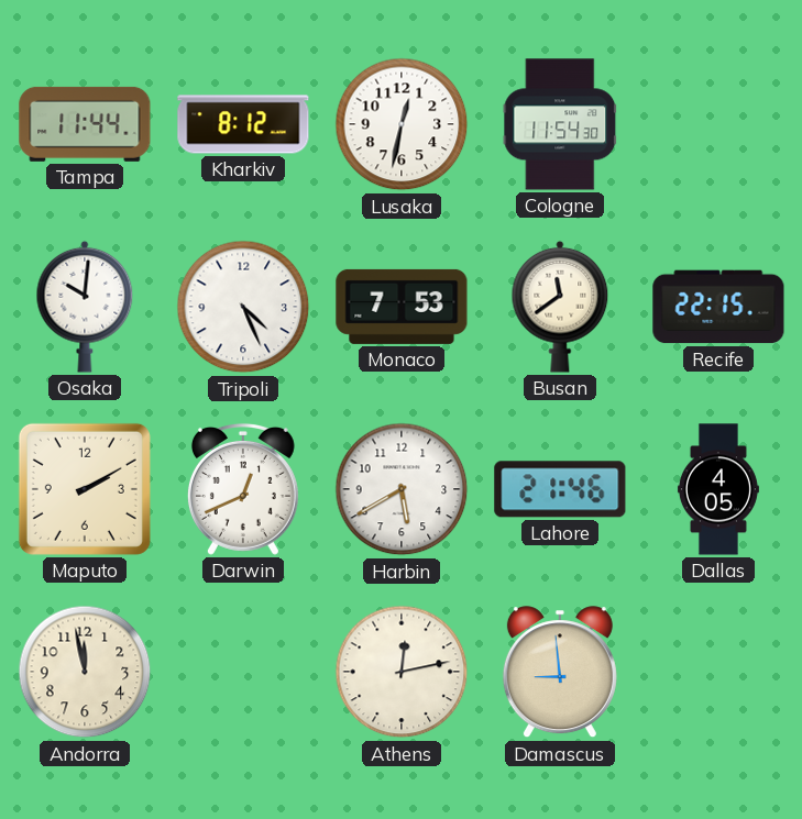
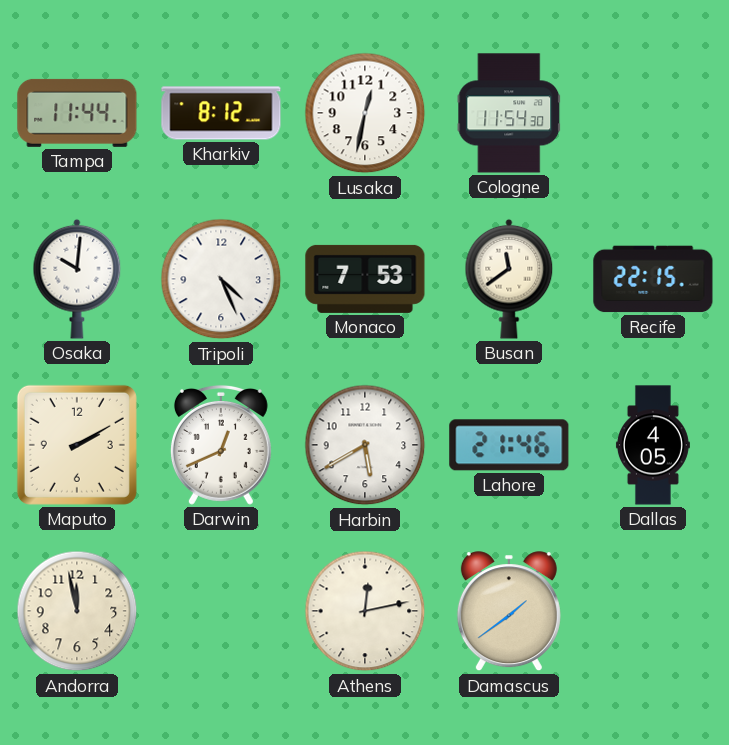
Damascus: 8:59 -> 1:39 (509, 612)
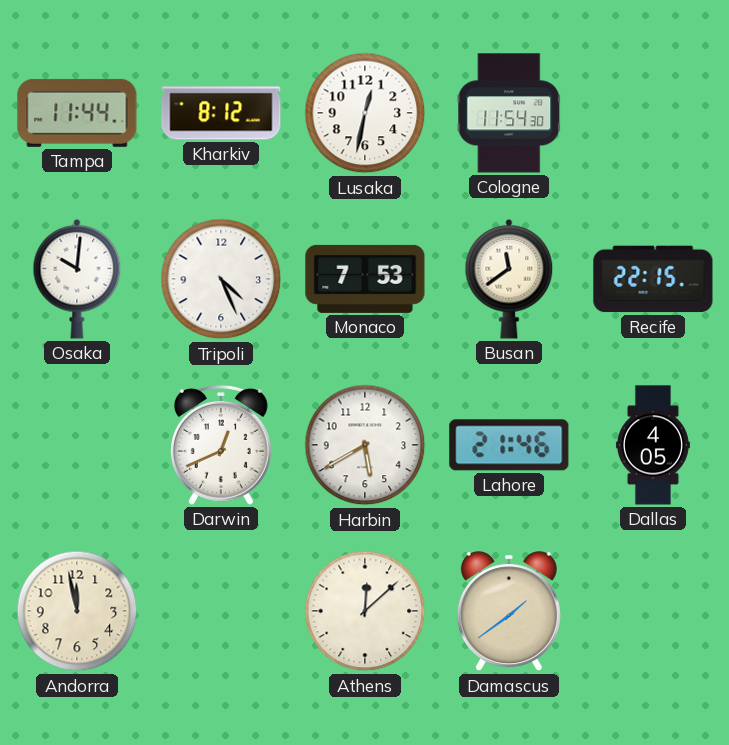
Maputo: 2:10 -> none (77, 445)
Athens: 12:13 -> 12:08 (365, 611)
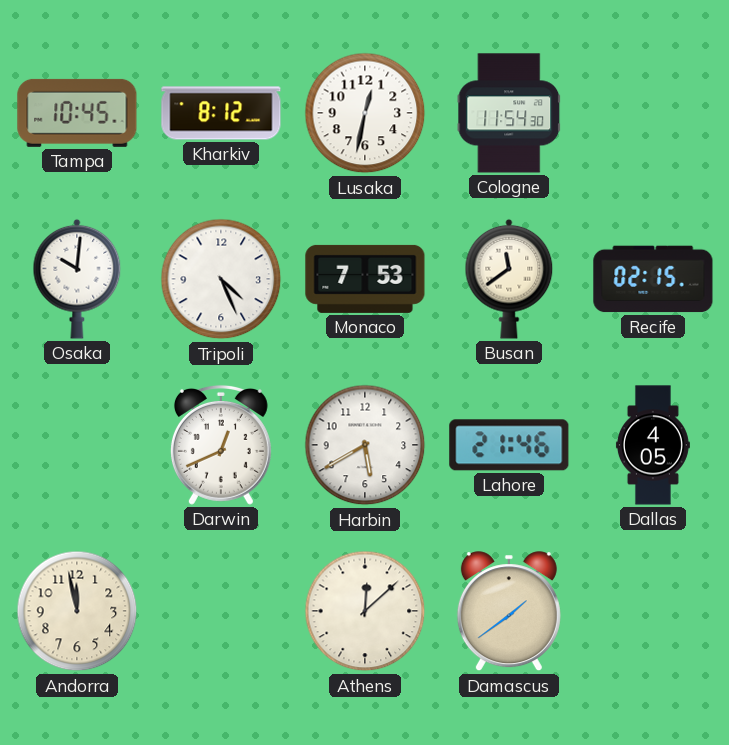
Tampa: 11:44 -> 10:45 (77, 113)
Recife: 22:15 -> 02:15 (653, 279)
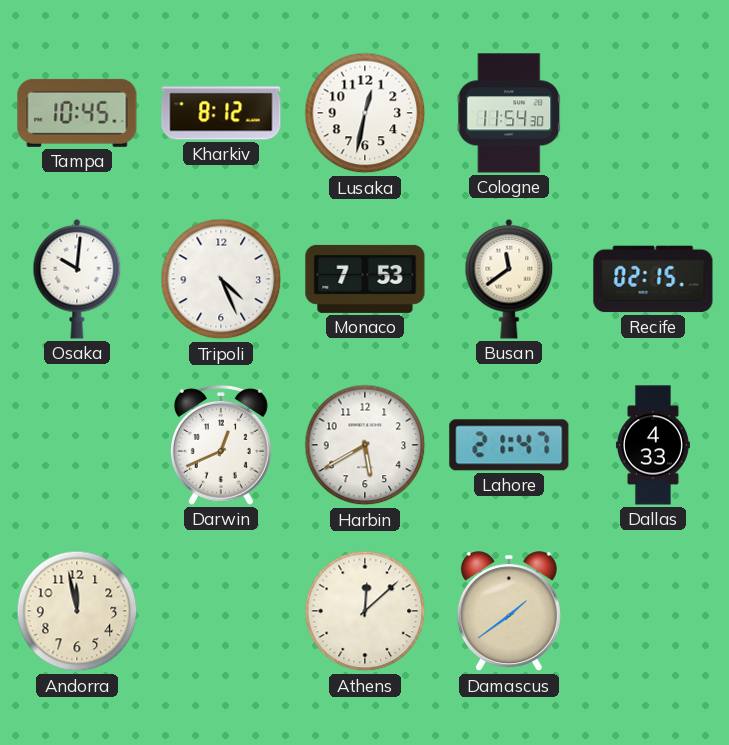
Lahore: 21:46 -> 21:47 (509, 445)
Dallas: 4:05 -> 4:33 (653, 445)
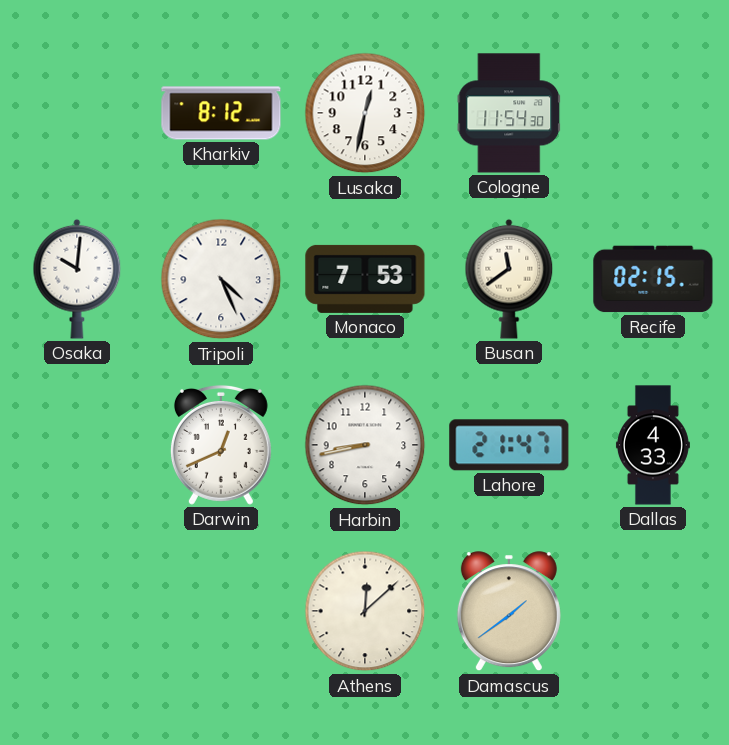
Tampa: 10:45 -> none (77, 113)
Harbin: 5:40 -> 8:43 (365, 445)
Andorra: 11:58 -> none (77, 611)
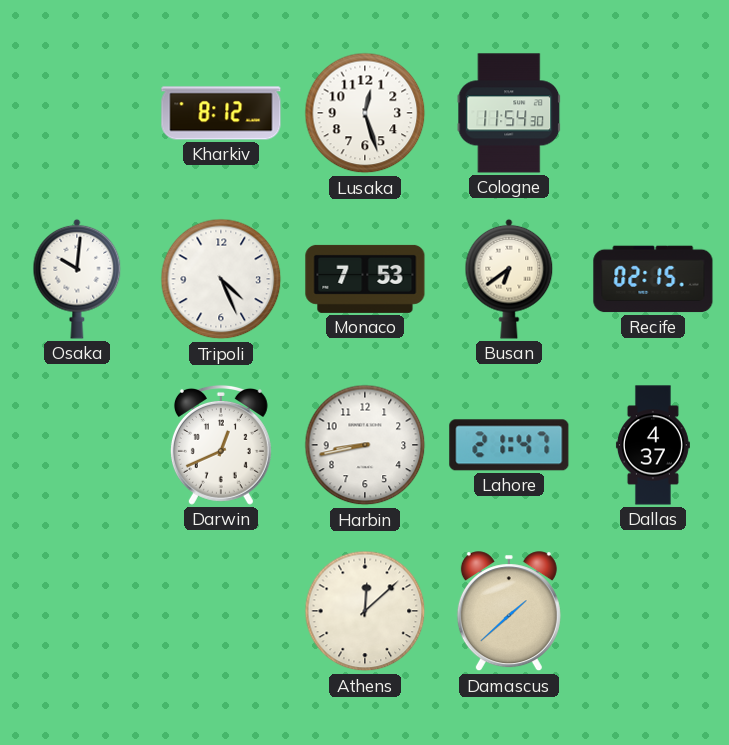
Lusaka: 12:32 -> 12:27 (365, 113)
Busan: 11:39 -> 6:39 (509, 279)
Dallas: 4:33 -> 4:37 (653, 445)
Damascus: 1:39 -> 1:38 (509, 612)
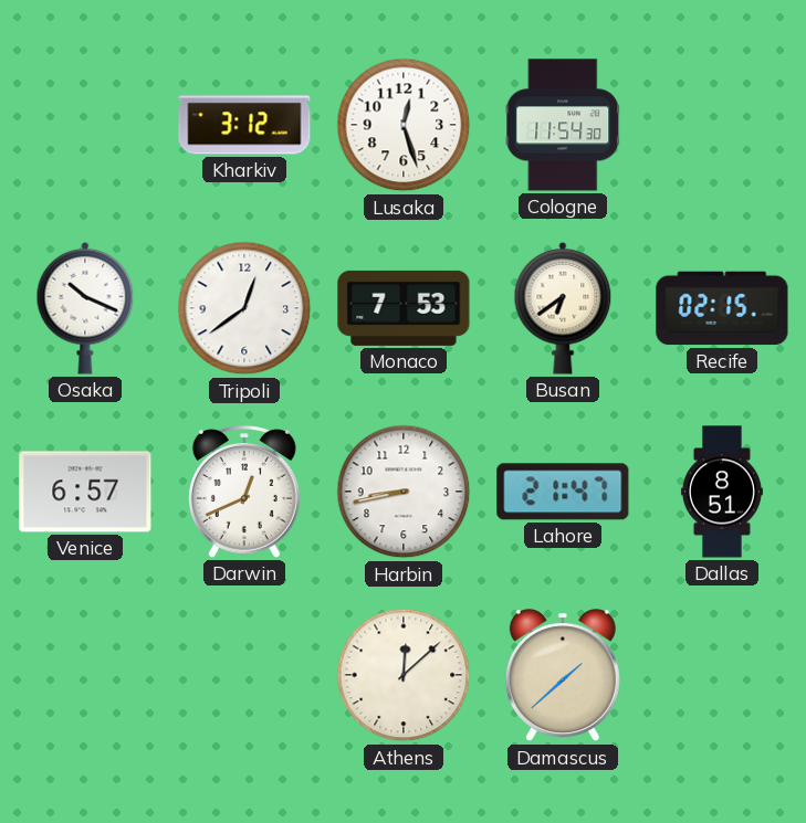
Kharkiv: 8:12 -> 3:12 (244, 125)
Osaka: 10:01 -> 10:19 (85, 308)
Tripoli: 4:26 -> 12:39 (244, 308)
Venice: none -> 6:57 (85, 492)
Dallas: 4:37 -> 8:51 (722, 492)
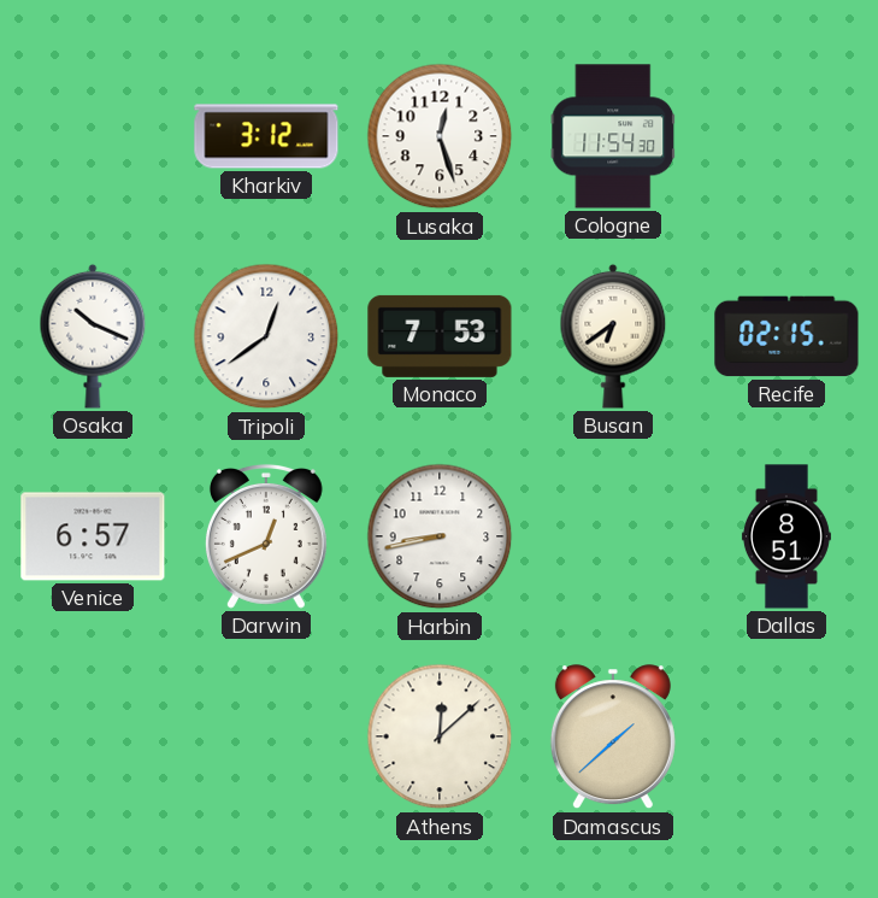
Lahore: 21:47 -> none (563, 492)
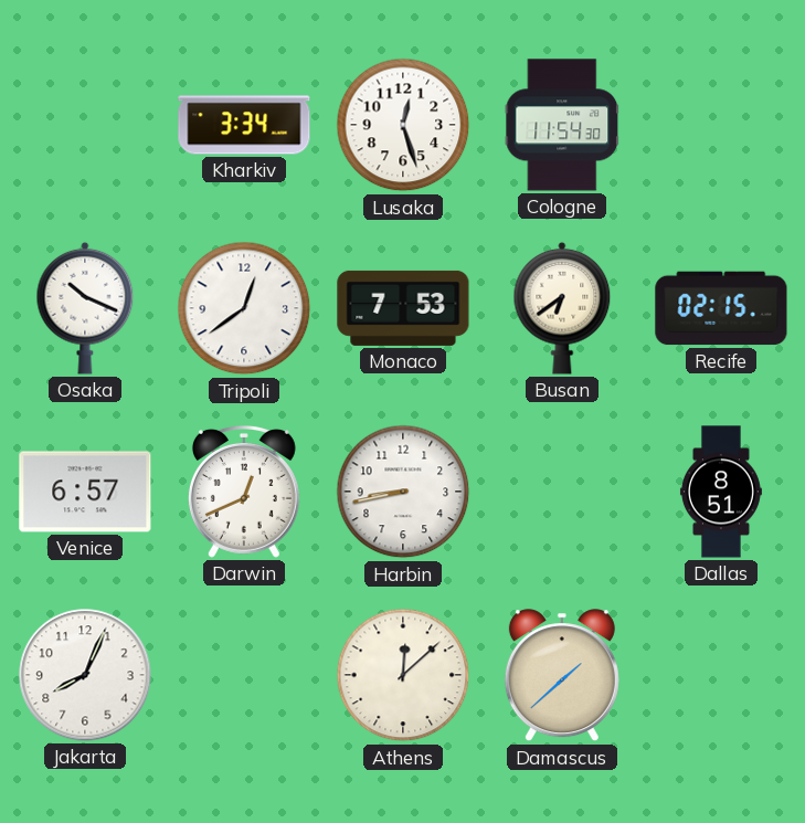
Kharkiv: 3:12 -> 3:34 (244, 125)
Jakarta: none -> 8:04 (85, 675)
